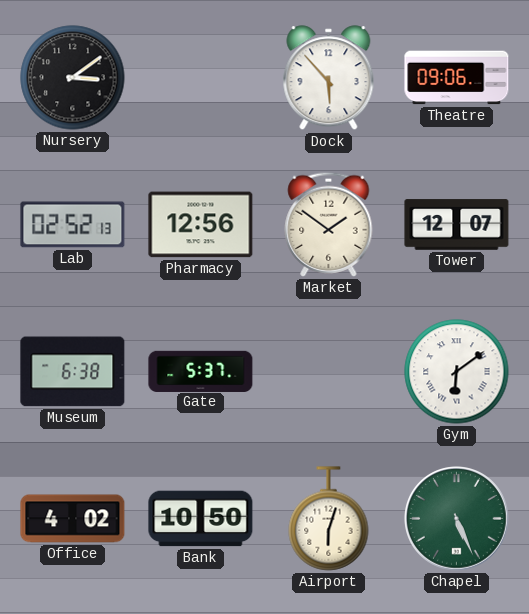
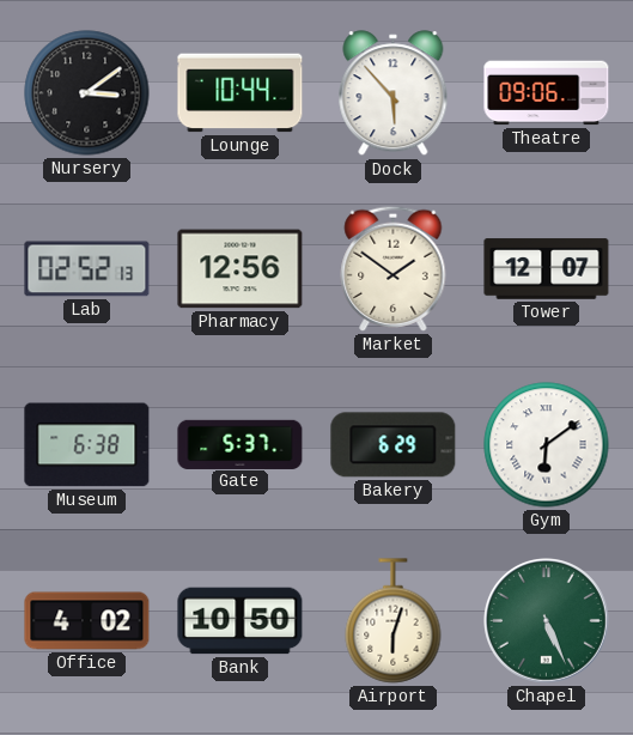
Lounge: none -> 10:44 (241, 93)
Bakery: none -> 6:29 (394, 445)
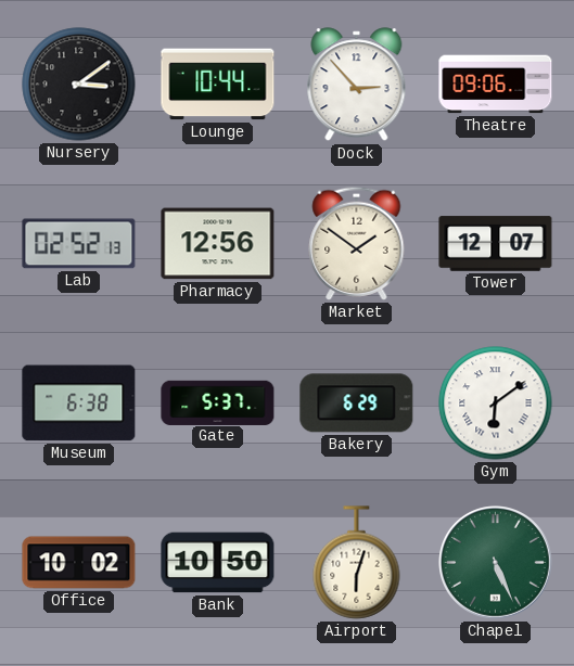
Dock: 5:53 -> 2:53 (357, 85)
Office: 4:02 -> 10:02 (79, 563)
